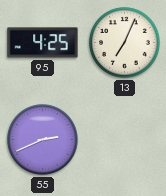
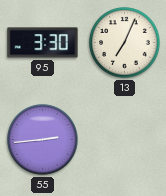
95: 4:25 -> 3:30 (43, 43)
55: 2:41 -> 2:44 (43, 140)
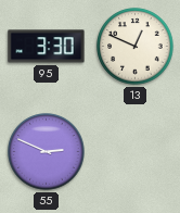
13: 7:04 -> 12:49 (136, 47)
55: 2:44 -> 2:49 (47, 152)
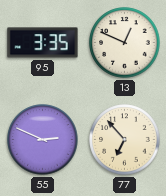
95: 3:30 -> 3:35 (43, 43)
77: none -> 6:53 (125, 140)
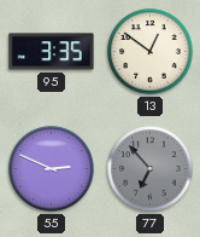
13: 12:49 -> 12:51 (151, 52)
77 dial: cream -> grey (151, 169)
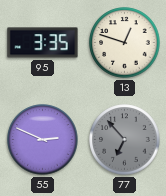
13: 12:51 -> 12:48 (125, 43)
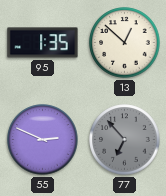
95: 3:35 -> 1:35 (43, 43)
13: 12:48 -> 12:52 (125, 43)
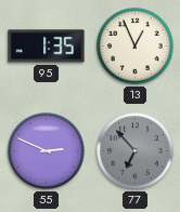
13: 12:52 -> 12:56 (136, 47)
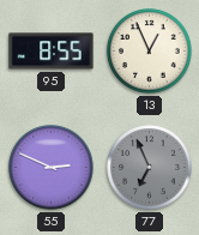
95: 1:35 -> 8:55 (52, 52)
77: 6:53 -> 6:56 (150, 168)
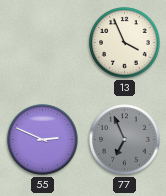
95: 8:55 -> none (52, 52)
13: 12:56 -> 3:56 (125, 43)
